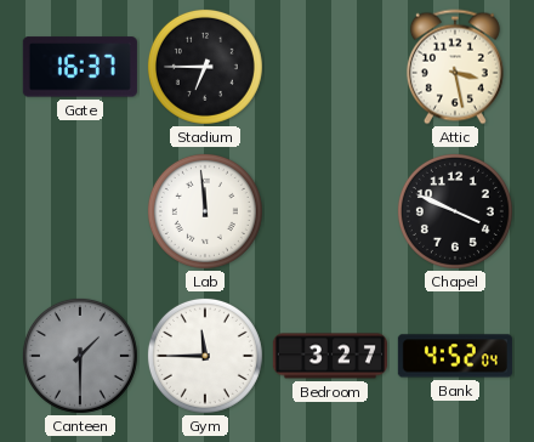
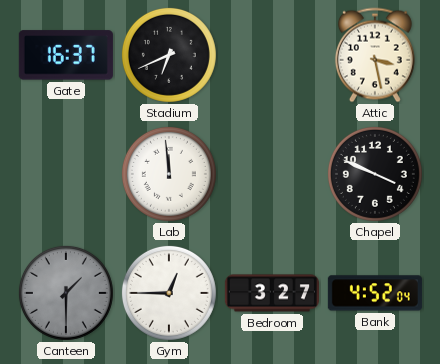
Stadium: 6:45 -> 6:41 (169, 55)
Gym: 11:45 -> 12:45 (169, 293)
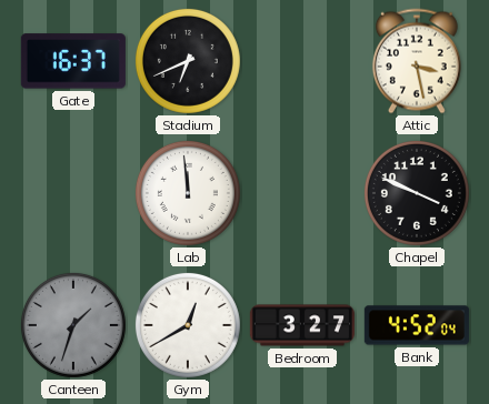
Canteen: 1:30 -> 1:33 (73, 325)
Gym: 12:45 -> 12:40 (188, 325)
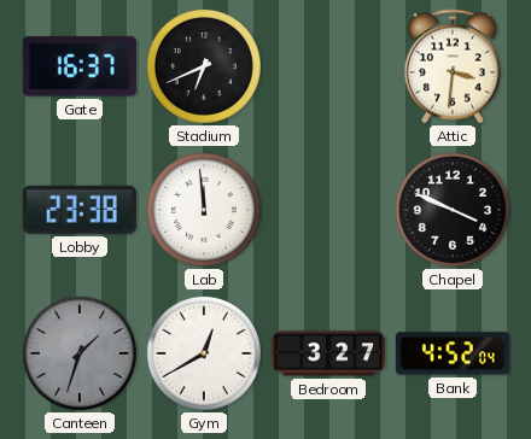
Attic: 3:28 -> 3:31 (453, 66)
Lobby: none -> 23:38 (80, 210)
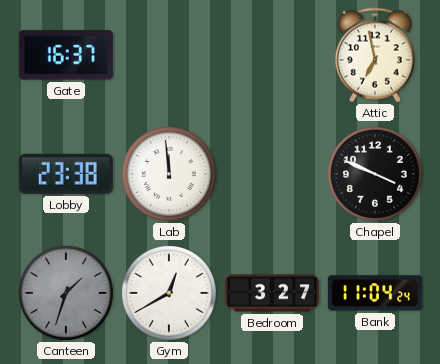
Stadium: 6:41 -> none (204, 66)
Attic: 3:31 -> 6:58 (375, 55)
Bank: 4:52 -> 11:04 (375, 293)
